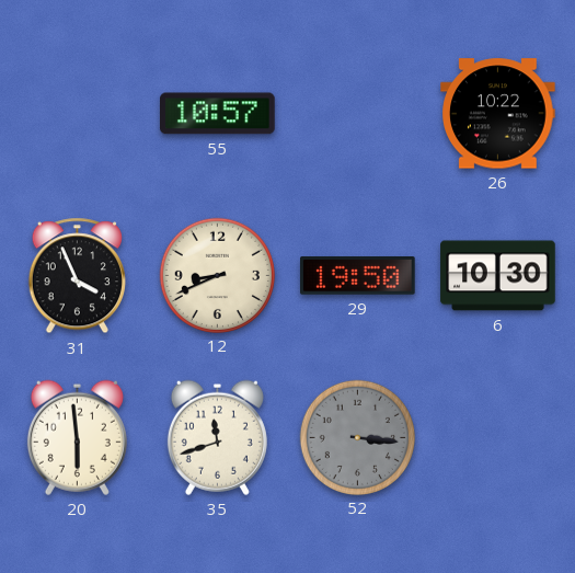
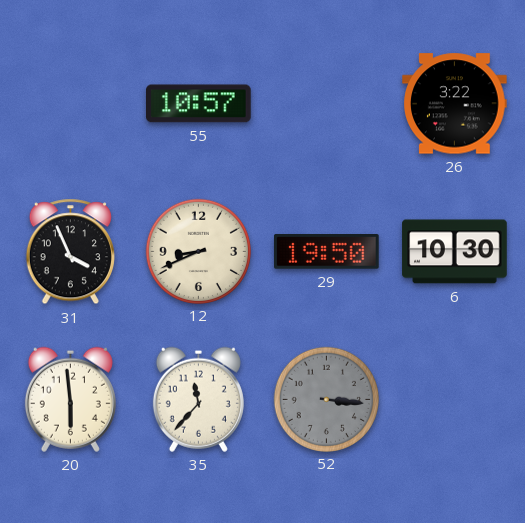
26: 10:22 -> 3:22 (455, 104)
35: 11:42 -> 11:37 (198, 399)
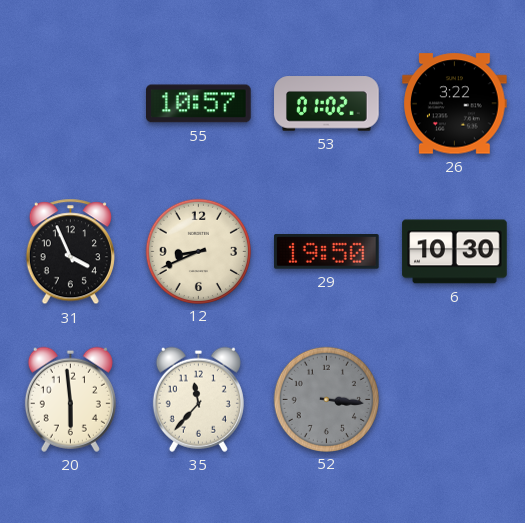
53: none -> 01:02 (327, 104)
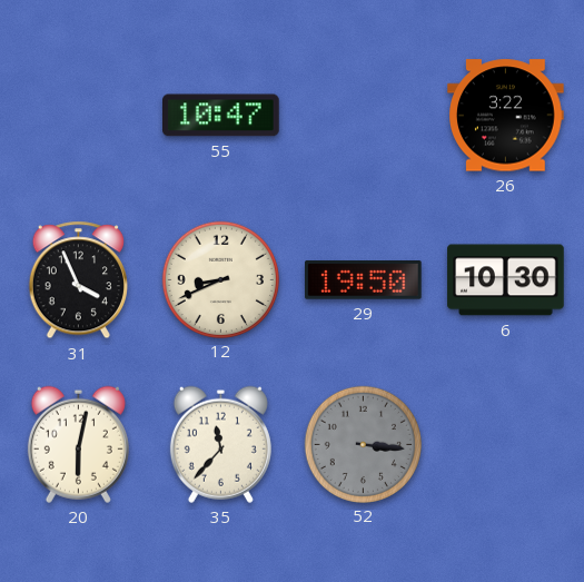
55: 10:57 -> 10:47 (221, 116)
53: 01:02 -> none (327, 104)
20: 5:59 -> 6:02 (78, 444)
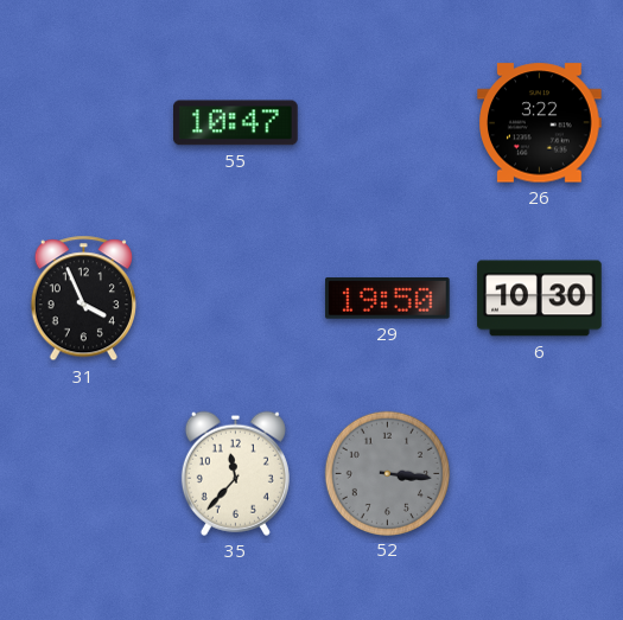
12: 8:41 -> none (220, 279)
20: 6:02 -> none (78, 444)
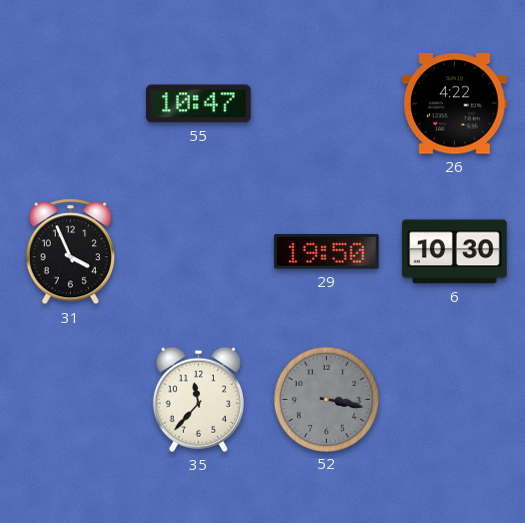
26: 3:22 -> 4:22 (455, 104)
52: 3:16 -> 3:17 (326, 399)
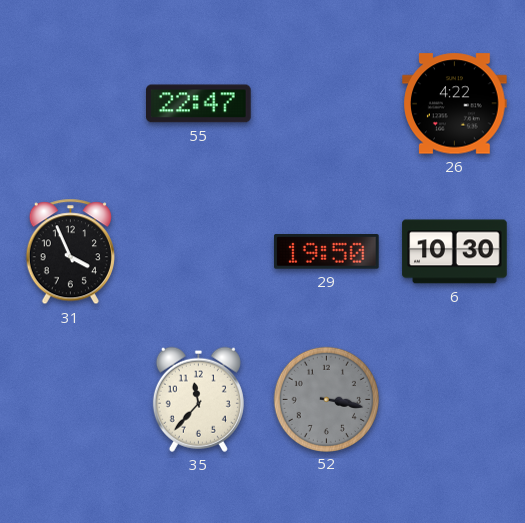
55: 10:47 -> 22:47 (199, 104)
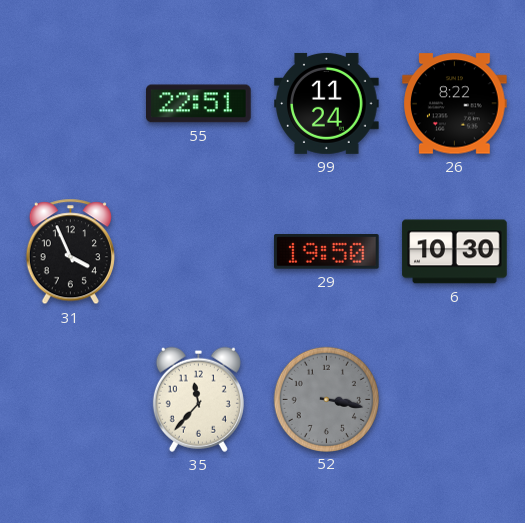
55: 22:47 -> 22:51 (199, 104)
99: none -> 11:24 (327, 103)
26: 4:22 -> 8:22 (455, 104)
